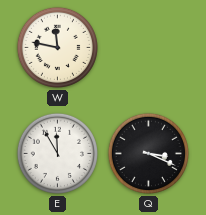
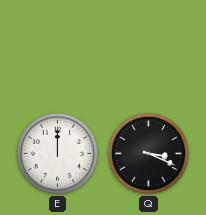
W: 11:47 -> none (57, 47)
E: 11:55 -> 12:00 (57, 153)
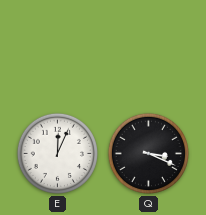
E: 12:00 -> 12:04 (57, 153)
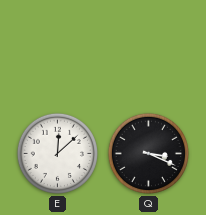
E: 12:04 -> 12:08 (57, 153)
